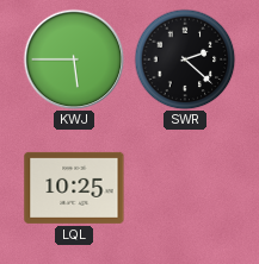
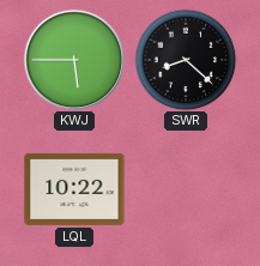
SWR: 2:22 -> 8:22 (186, 60)
LQL: 10:25 -> 10:22 (74, 189)
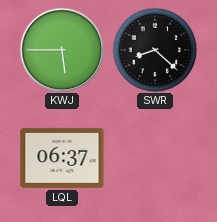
LQL: 10:22 -> 06:37 (62, 158)
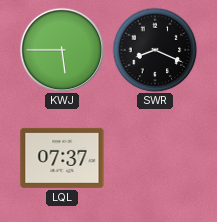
SWR: 8:22 -> 8:19 (155, 50)
LQL: 06:37 -> 07:37 (62, 158)
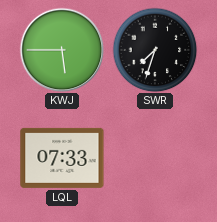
SWR: 8:19 -> 7:33 (155, 50)
LQL: 07:37 -> 07:33 (62, 158)
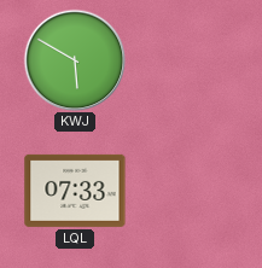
KWJ: 5:45 -> 5:50 (75, 60)
SWR: 7:33 -> none (155, 50)
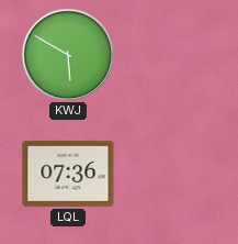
LQL: 07:33 -> 07:36 (68, 174)
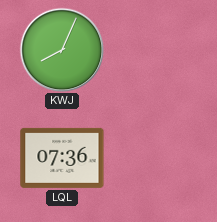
KWJ: 5:50 -> 8:04 (62, 50)
